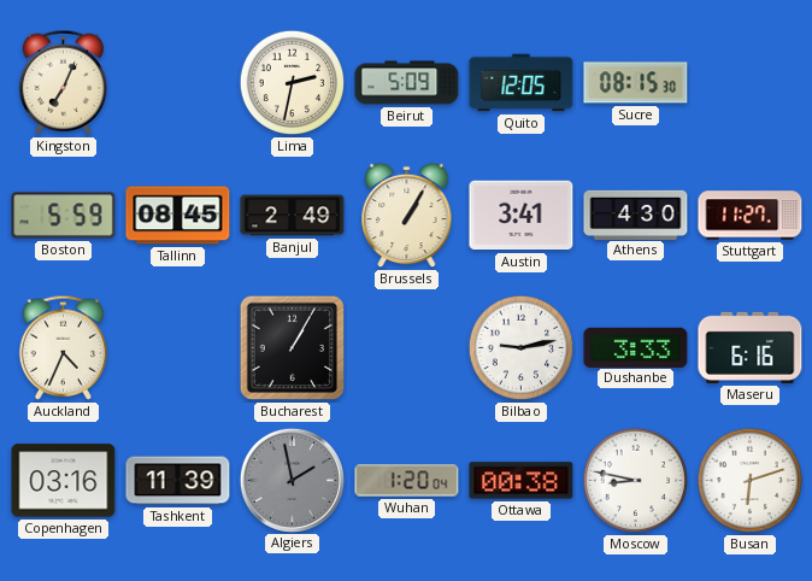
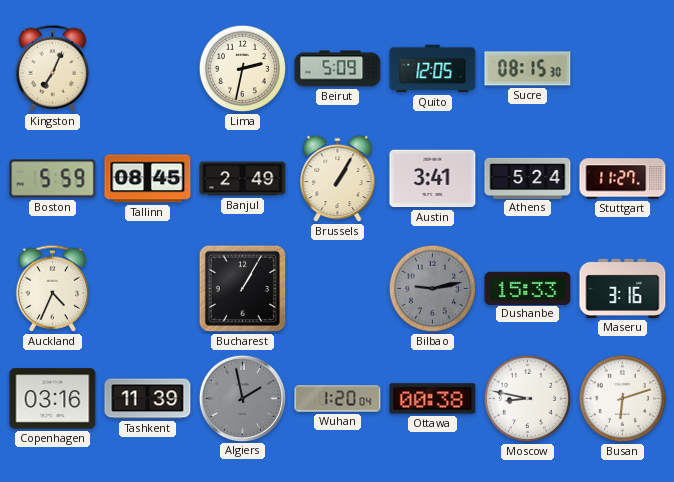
Athens: 4:30 -> 5:24 (528, 178)
Bilbao dial: white -> grey (433, 289)
Dushanbe: 3:33 -> 15:33 (528, 288)
Maseru: 6:16 -> 3:16 (623, 288)
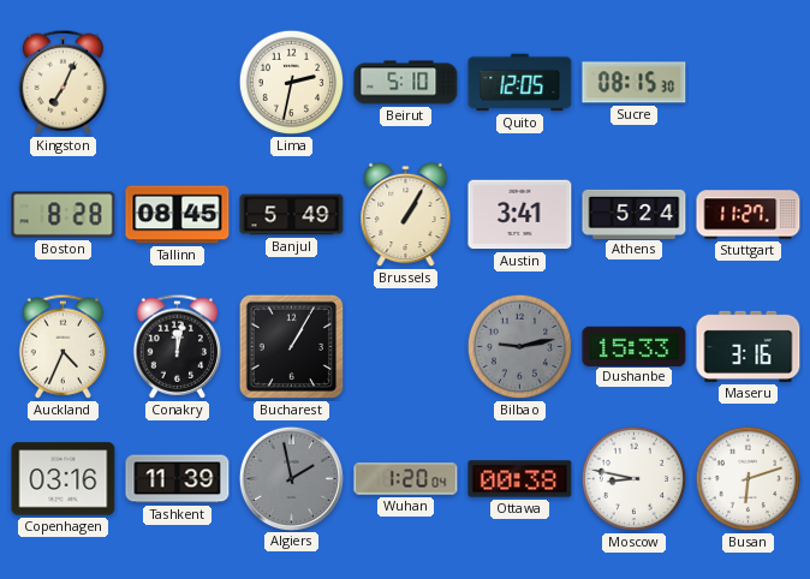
Beirut: 5:09 -> 5:10 (406, 83)
Boston: 5:59 -> 8:28 (64, 215)
Banjul: 2:49 -> 5:49 (292, 215)
Conakry: none -> 12:02 (178, 346)
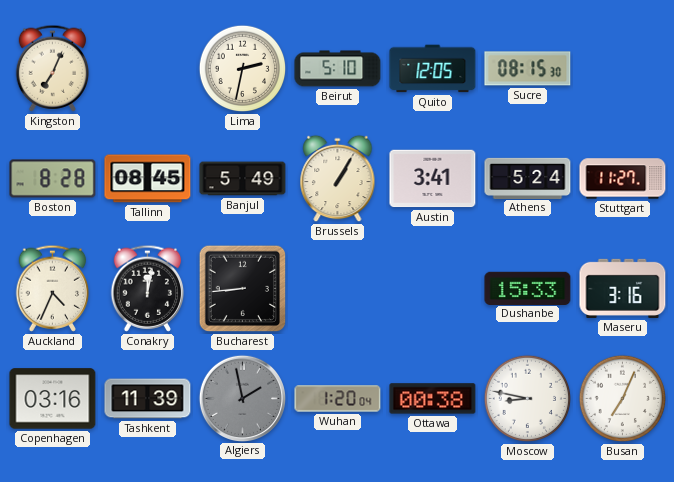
Bucharest: 1:05 -> 8:44 (243, 289)
Bilbao: 9:13 -> none (520, 347)
Busan: 6:12 -> 7:04 (623, 399)
